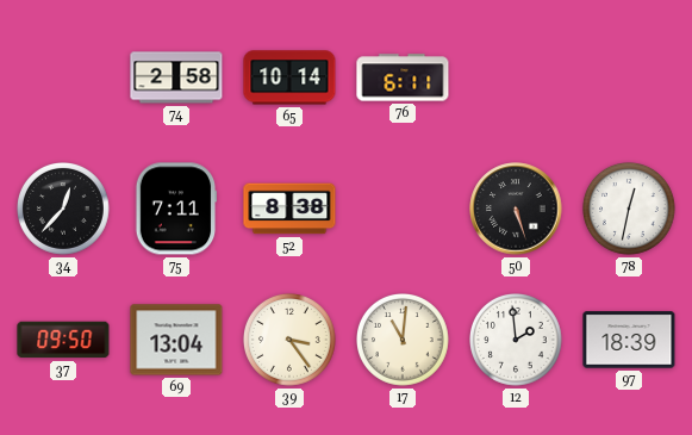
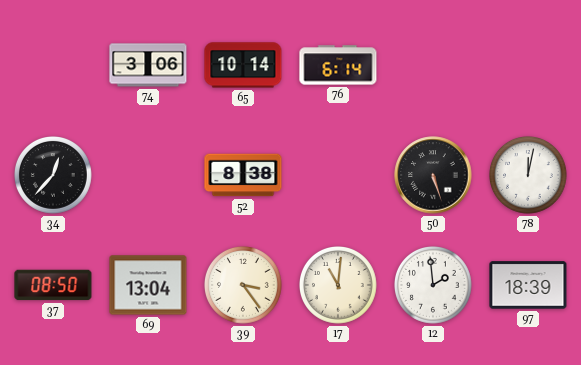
74: 2:58 -> 3:06 (148, 65)
76: 6:11 -> 6:14 (338, 65)
75: 7:11 -> none (176, 209)
78: 12:32 -> 12:02 (529, 176)
37: 09:50 -> 08:50 (53, 285)
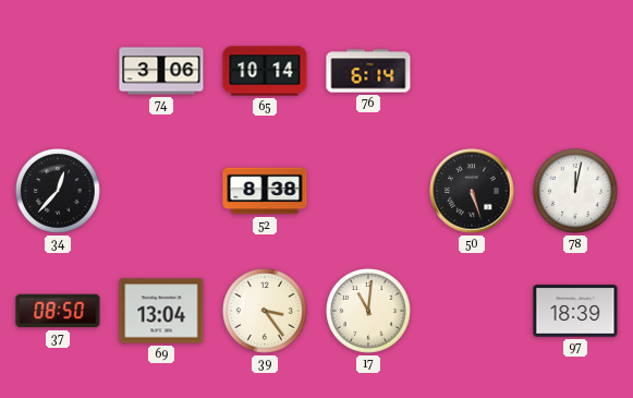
12: 1:59 -> none (434, 286)
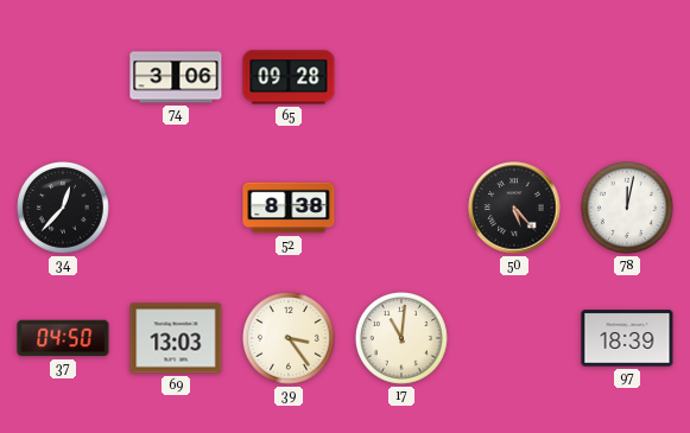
65: 10:14 -> 09:28 (289, 77)
76: 6:14 -> none (368, 71)
50: 5:27 -> 5:23 (514, 208)
37: 08:50 -> 04:50 (63, 338)
69: 13:04 -> 13:03 (176, 338)
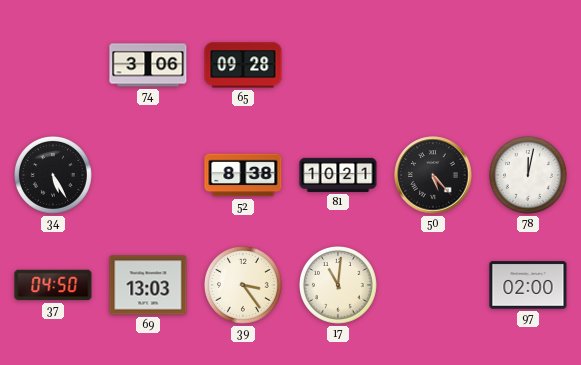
34: 12:37 -> 5:25 (54, 176)
81: none -> 10:21 (338, 175)
97: 18:39 -> 02:00 (528, 285)
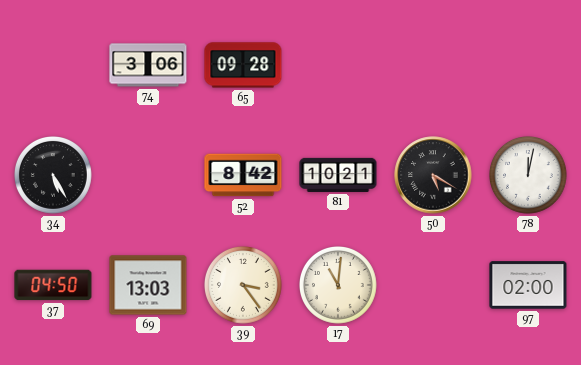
52: 8:38 -> 8:42 (243, 175)
50: 5:23 -> 5:20 (433, 175)
